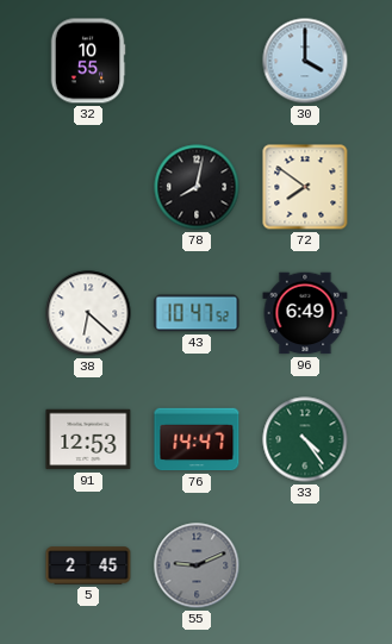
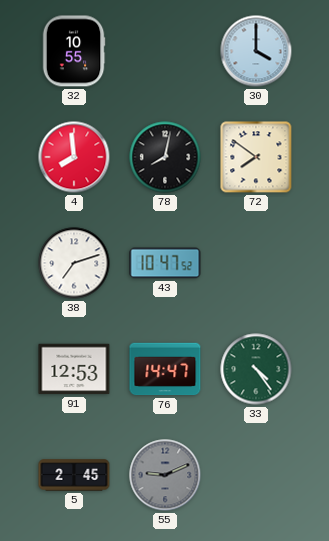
4: none -> 7:59 (74, 157)
38: 6:22 -> 7:12 (74, 263)
96: 6:49 -> none (305, 313)
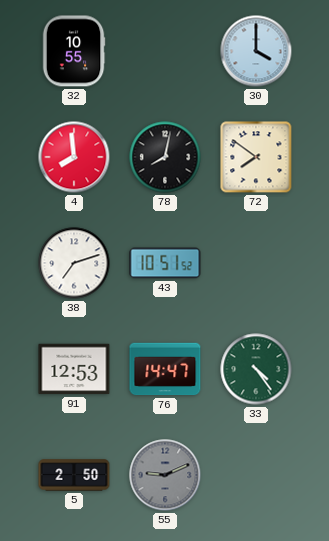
43: 10:47 -> 10:51 (165, 263)
5: 2:45 -> 2:50 (74, 475)
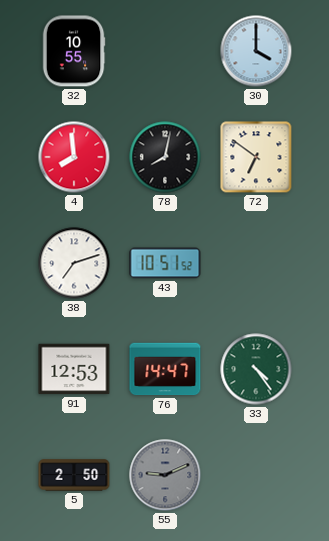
72: 7:51 -> 6:51 (256, 157)
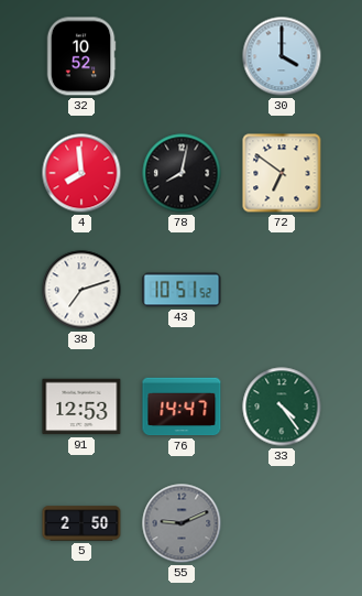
32: 10:55 -> 10:52 (81, 56)
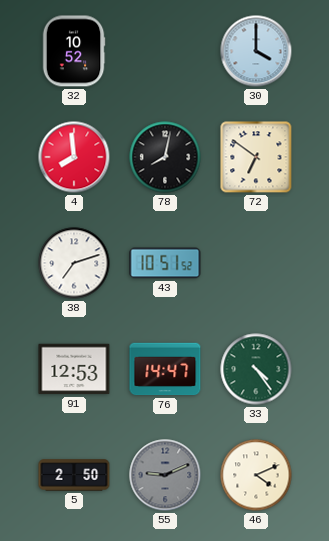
46: none -> 4:11 (256, 475)
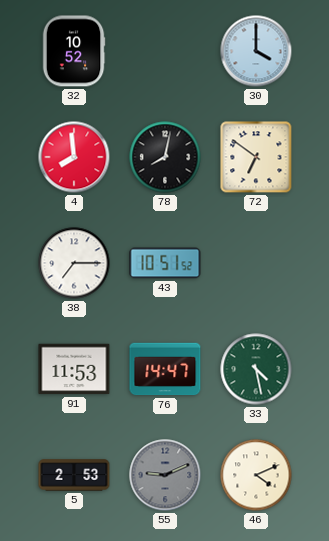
38: 7:12 -> 7:15 (74, 263)
91: 12:53 -> 11:53 (74, 369)
33: 4:24 -> 4:28 (256, 369)
5: 2:50 -> 2:53 (74, 475)
